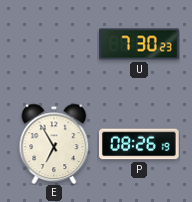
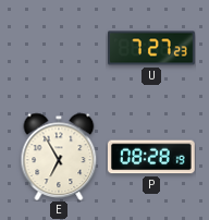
U: 7:30 -> 7:27 (152, 48)
P: 08:26 -> 08:28 (151, 157)
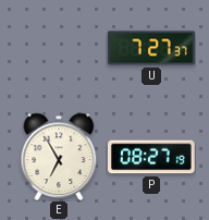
U: 7:27:23 -> 7:27:37 (152, 48)
P: 08:28 -> 08:27 (151, 157)
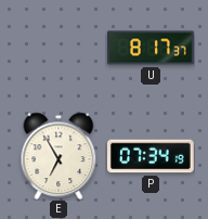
U: 7:27 -> 8:17 (152, 48)
P: 08:27 -> 07:34 (151, 156)
